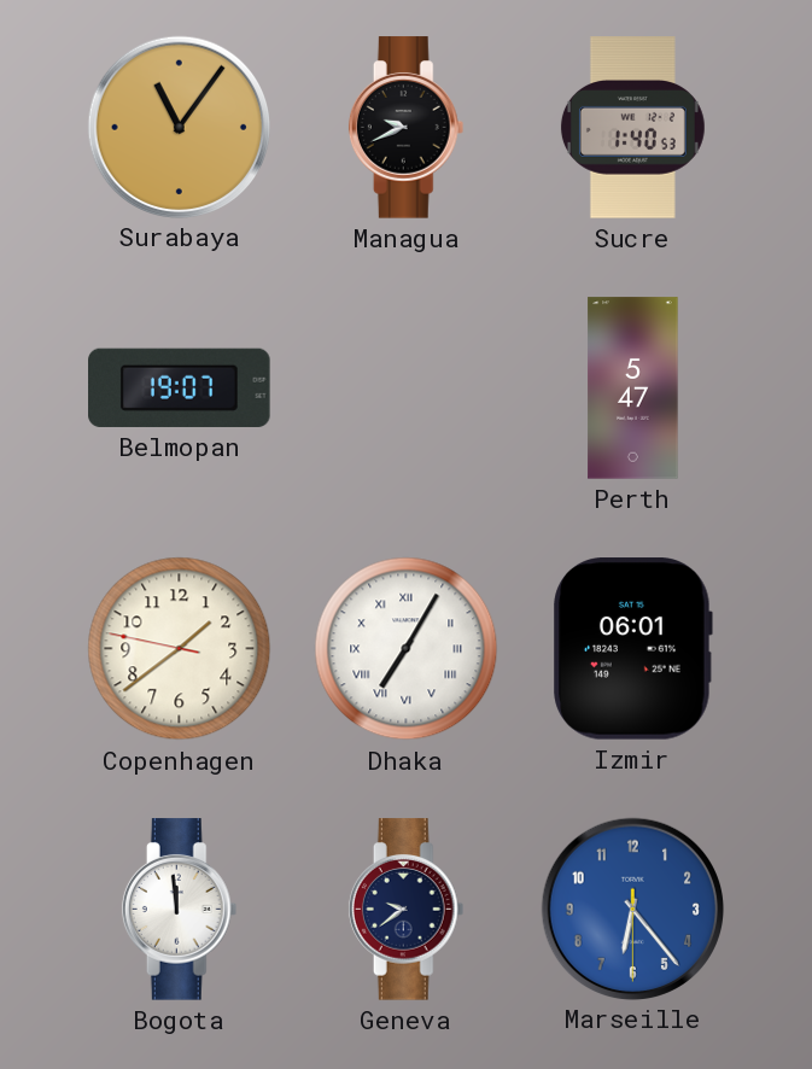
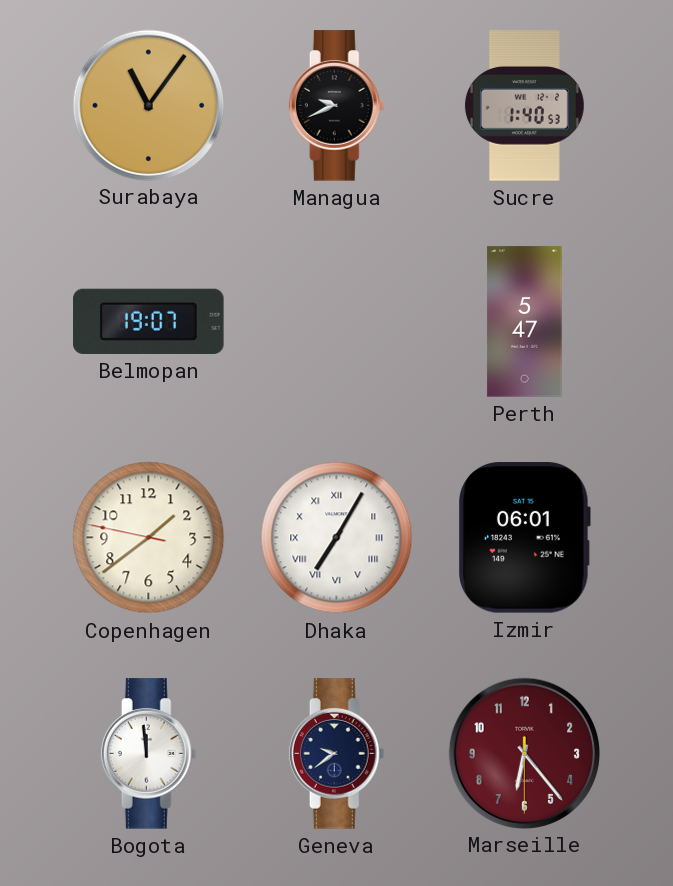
Marseille dial: blue -> burgundy (524, 753)
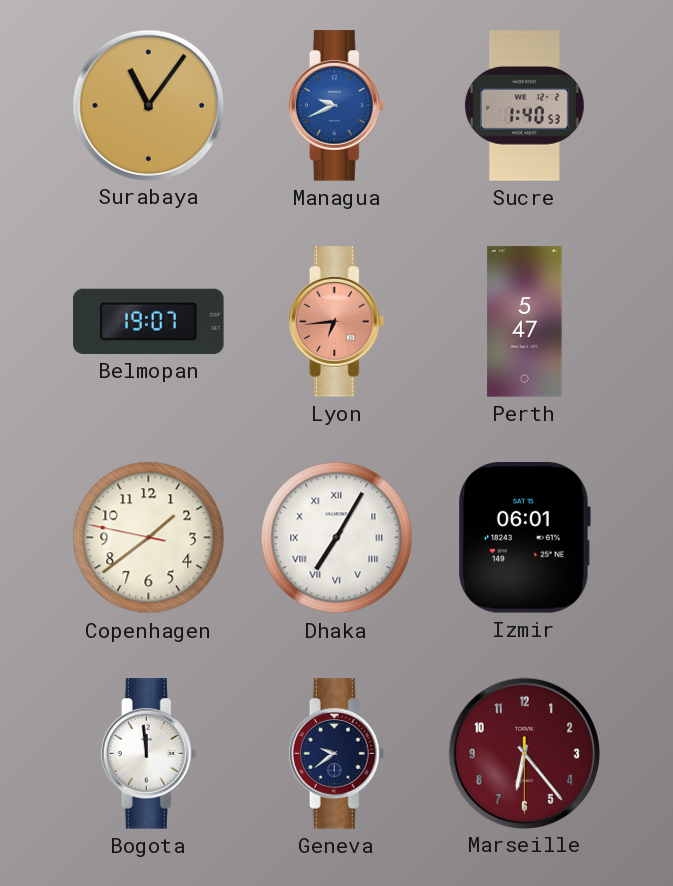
Managua dial: black -> blue (337, 106)
Lyon: none -> 6:44 (337, 322)
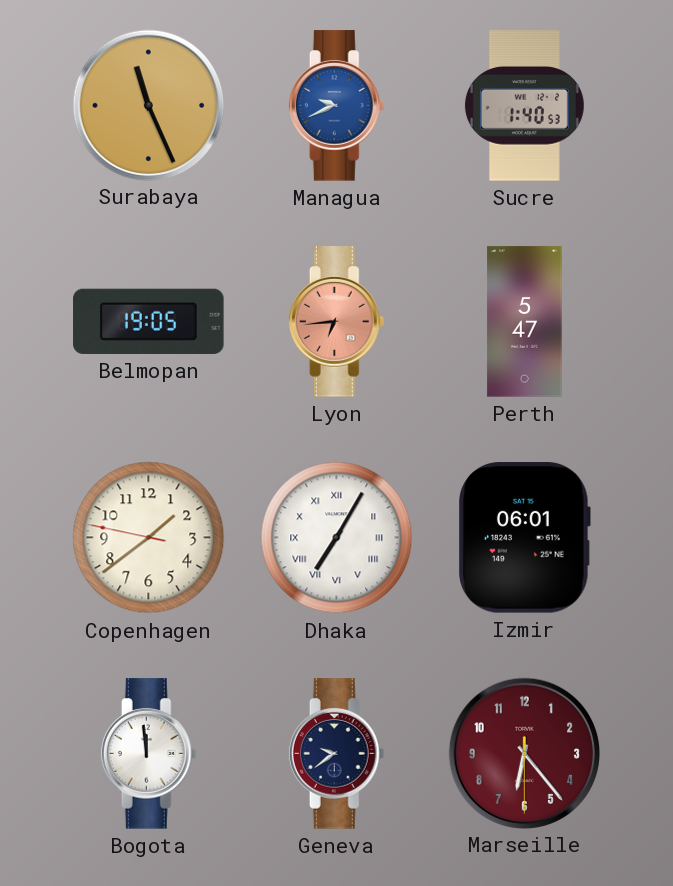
Surabaya: 11:06 -> 11:26 (148, 105)
Belmopan: 19:07 -> 19:05 (149, 321)
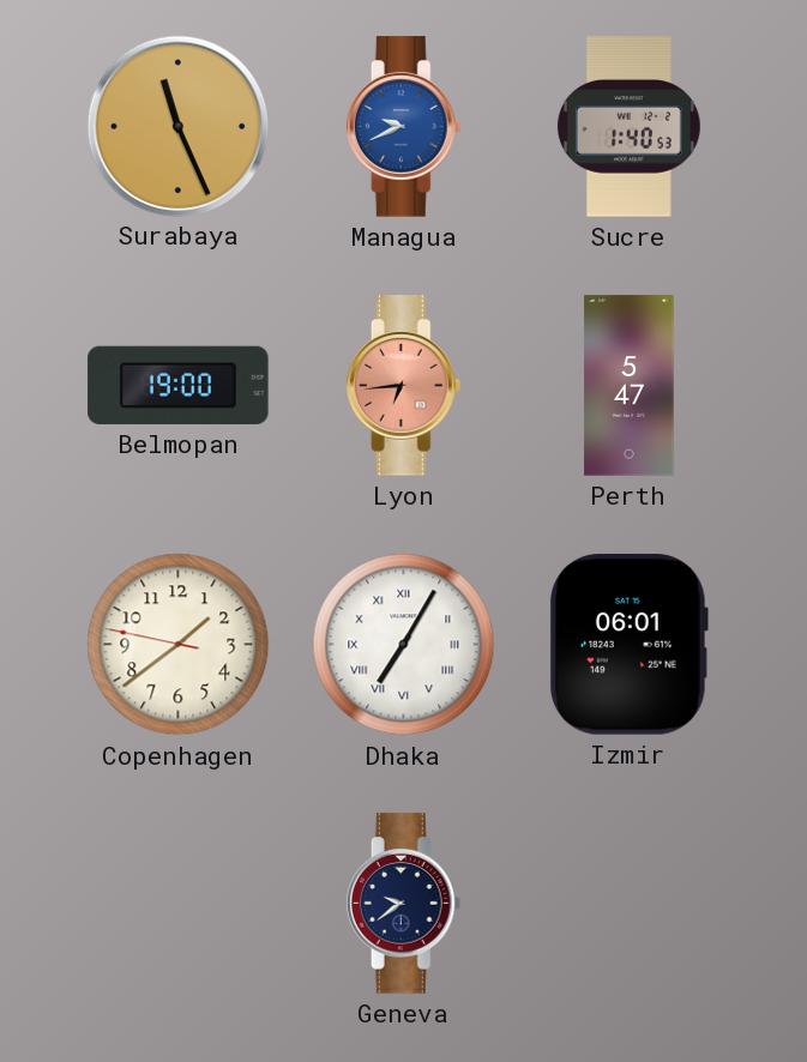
Belmopan: 19:05 -> 19:00 (179, 385)
Bogota: 11:59 -> none (149, 754)
Marseille: 6:23 -> none (524, 753)
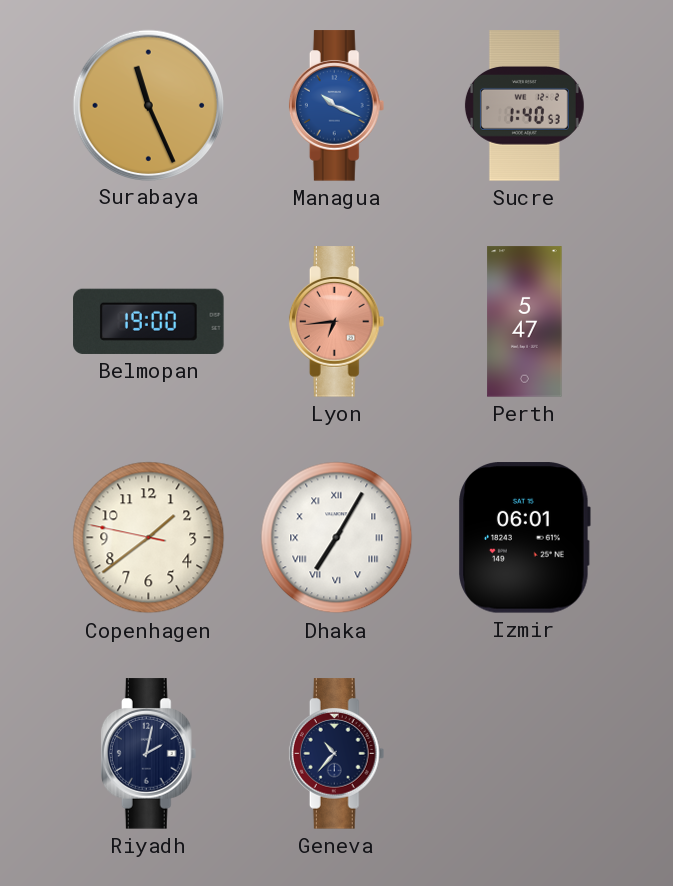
Managua: 9:41 -> 10:19 (337, 106)
Riyadh: none -> 2:02 (149, 754)
Geneva: 9:39 -> 10:37 (337, 754)
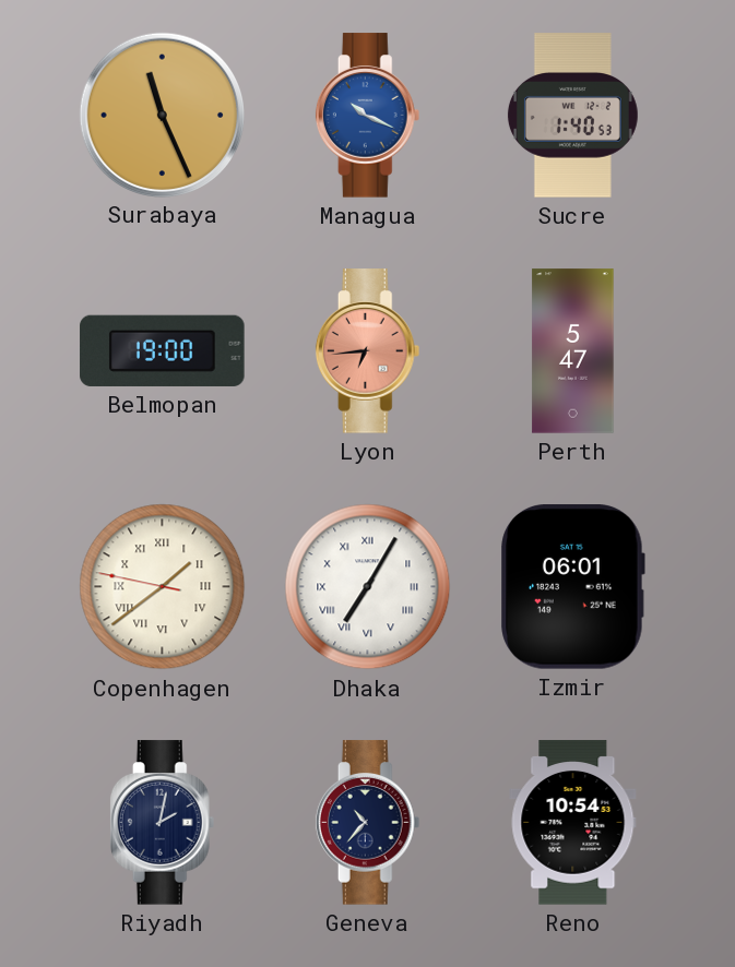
Copenhagen numerals: Arabic -> Roman (163, 587)
Reno: none -> 10:54 (573, 823)
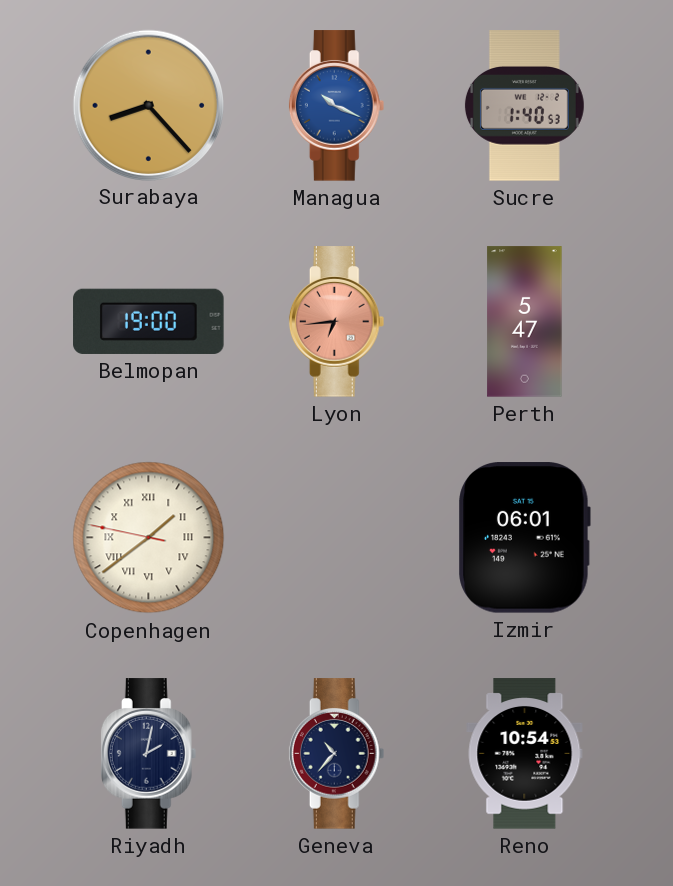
Surabaya: 11:26 -> 8:23 (148, 105)
Dhaka: 7:05 -> none (368, 587)
